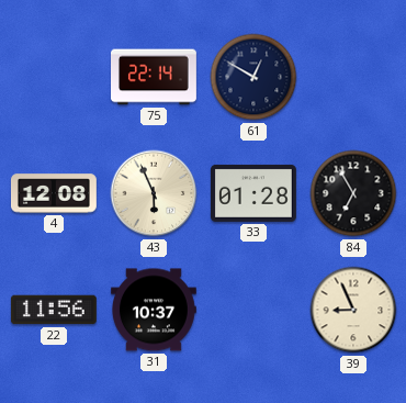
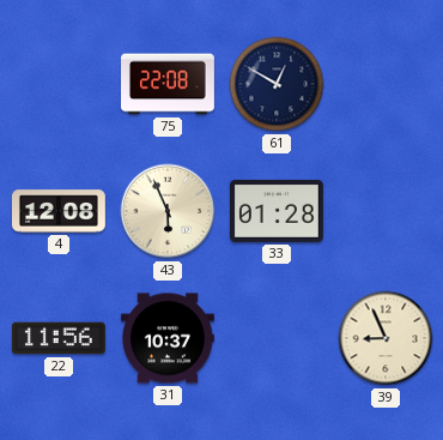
75: 22:14 -> 22:08 (169, 84)
84: 6:55 -> none (353, 193)
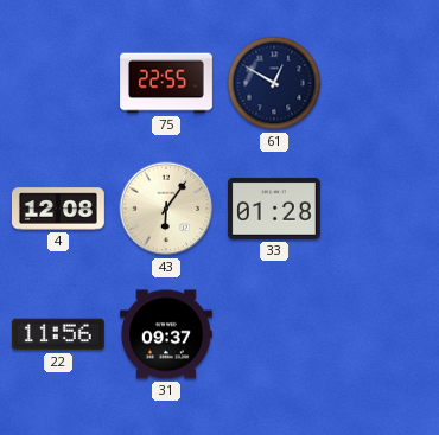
75: 22:08 -> 22:55 (167, 83)
43: 5:56 -> 6:06 (166, 209)
31: 10:37 -> 09:37 (166, 334)
39: 8:56 -> none (386, 338)
